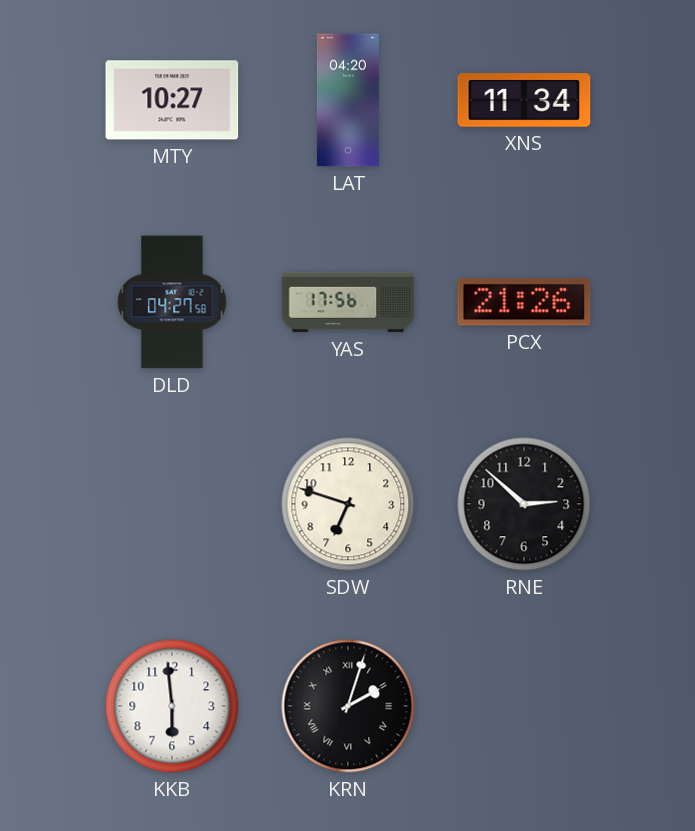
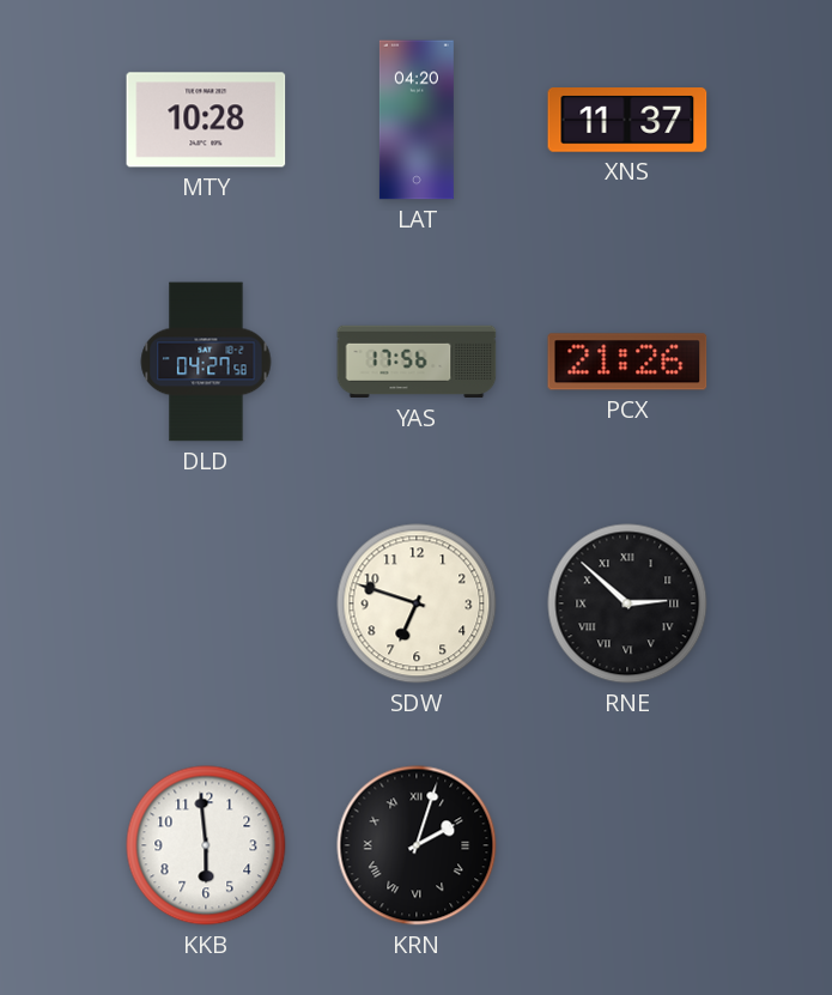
MTY: 10:27 -> 10:28 (206, 120)
XNS: 11:34 -> 11:37 (627, 120)
RNE numerals: Arabic -> Roman (627, 603)
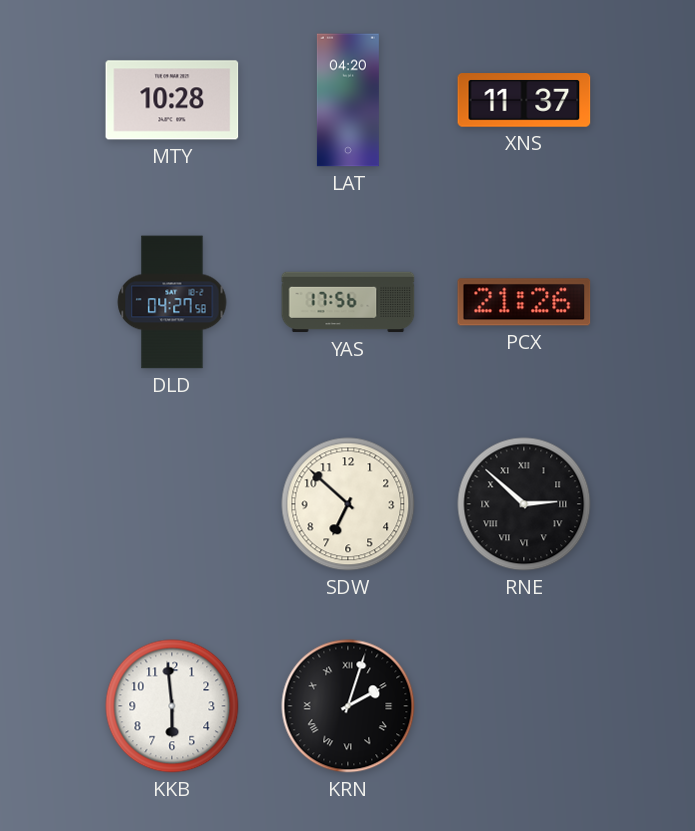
SDW: 6:48 -> 6:52 (348, 504)
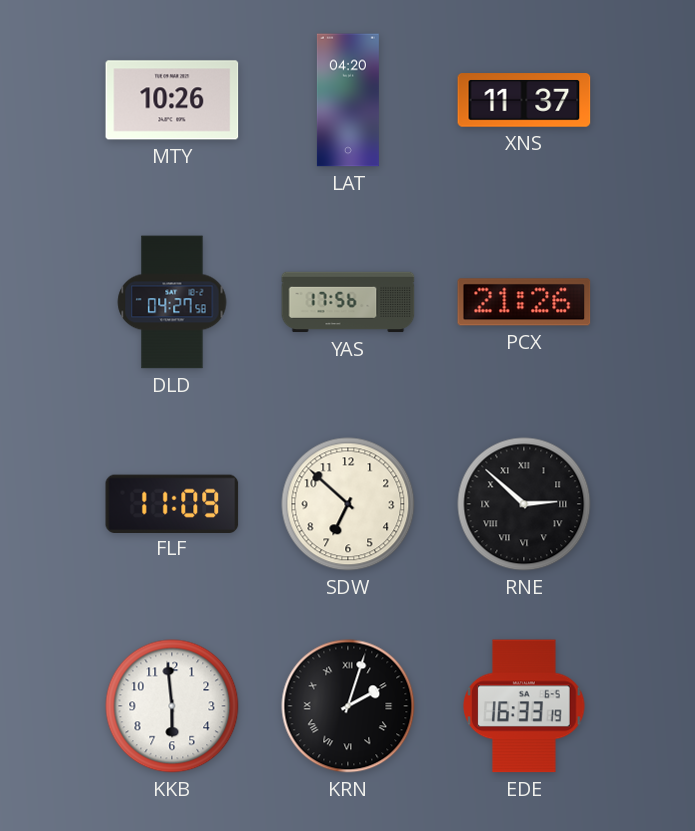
MTY: 10:28 -> 10:26 (172, 100)
FLF: none -> 11:09 (172, 503)
EDE: none -> 16:33 (524, 706)
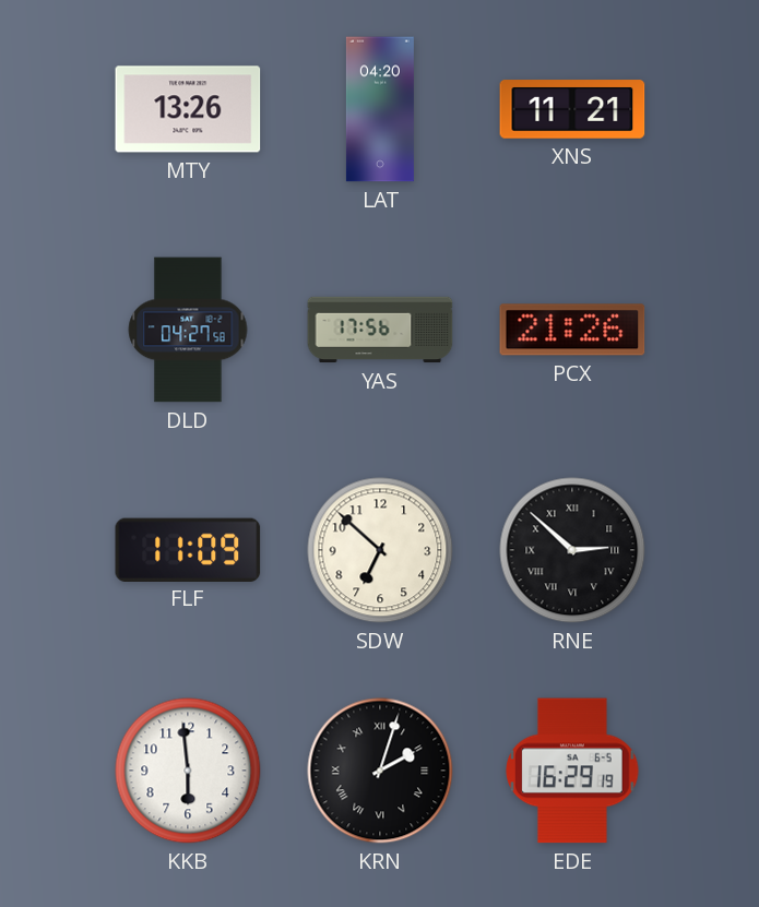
MTY: 10:26 -> 13:26 (188, 109)
XNS: 11:37 -> 11:21 (572, 109)
EDE: 16:33 -> 16:29 (572, 771)
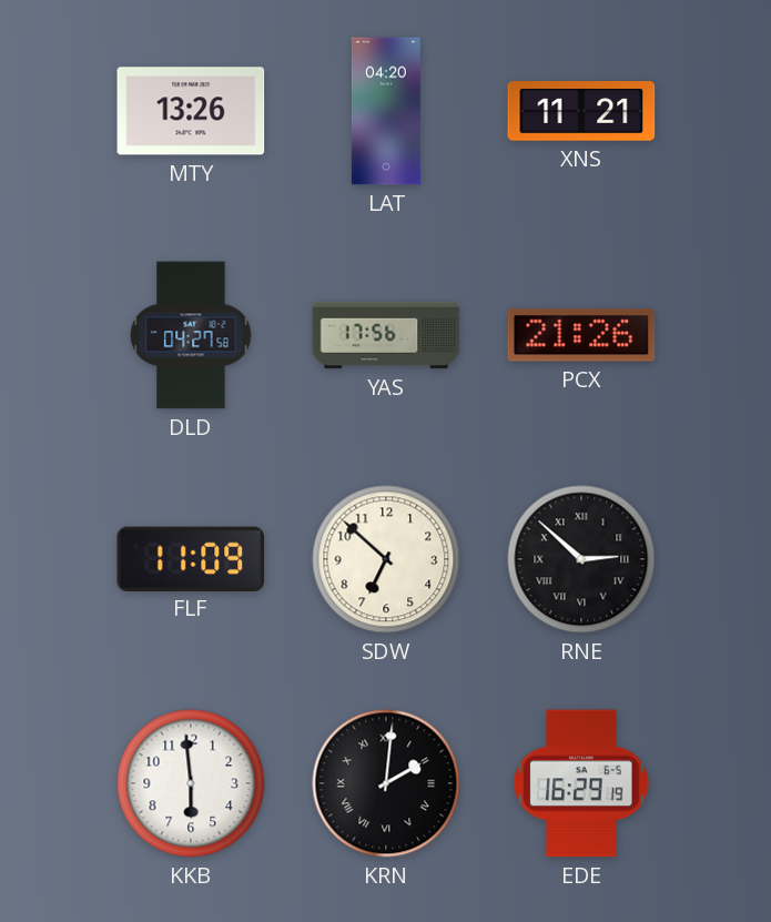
KRN: 2:03 -> 2:01 (386, 783)
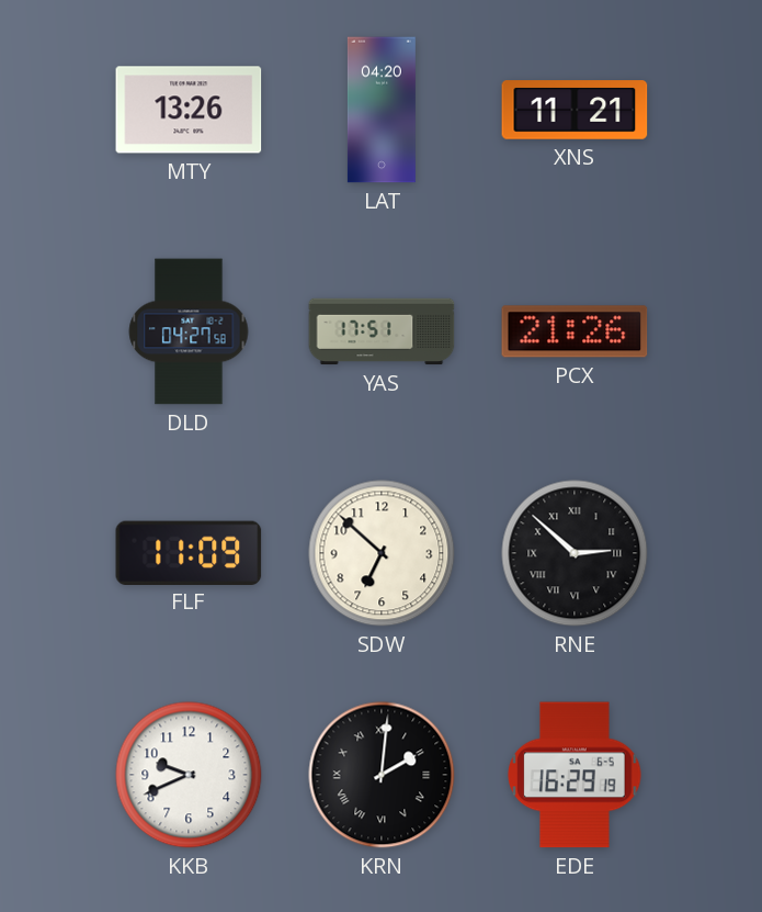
YAS: 17:56 -> 17:51 (382, 331)
KKB: 5:59 -> 9:41 (189, 775)
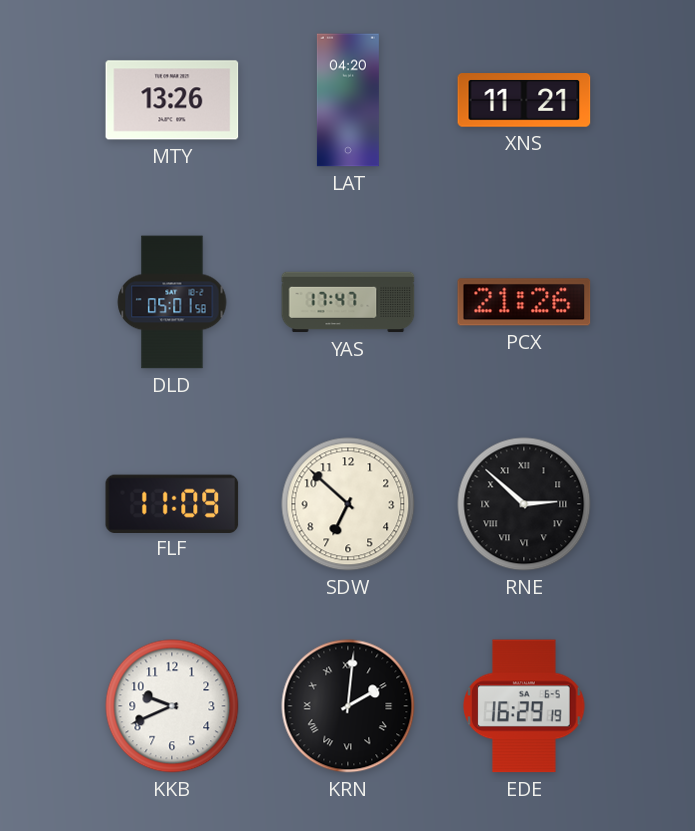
DLD: 04:27 -> 05:01 (172, 302)
YAS: 17:51 -> 17:47 (348, 302)
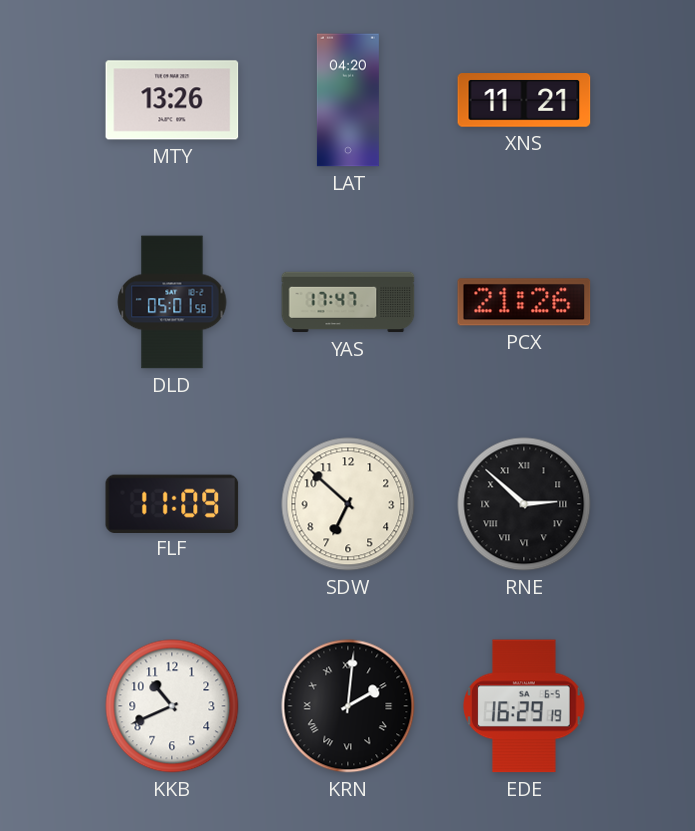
KKB: 9:41 -> 10:41 (172, 706)
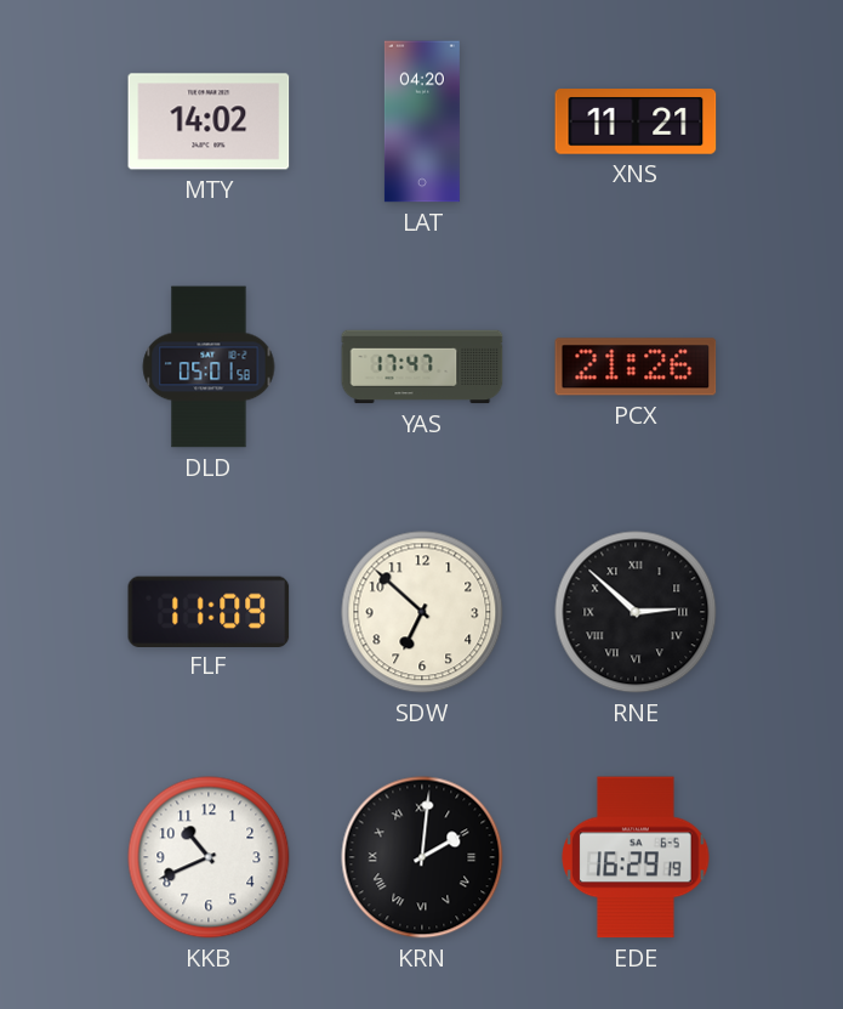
MTY: 13:26 -> 14:02 (209, 121)
